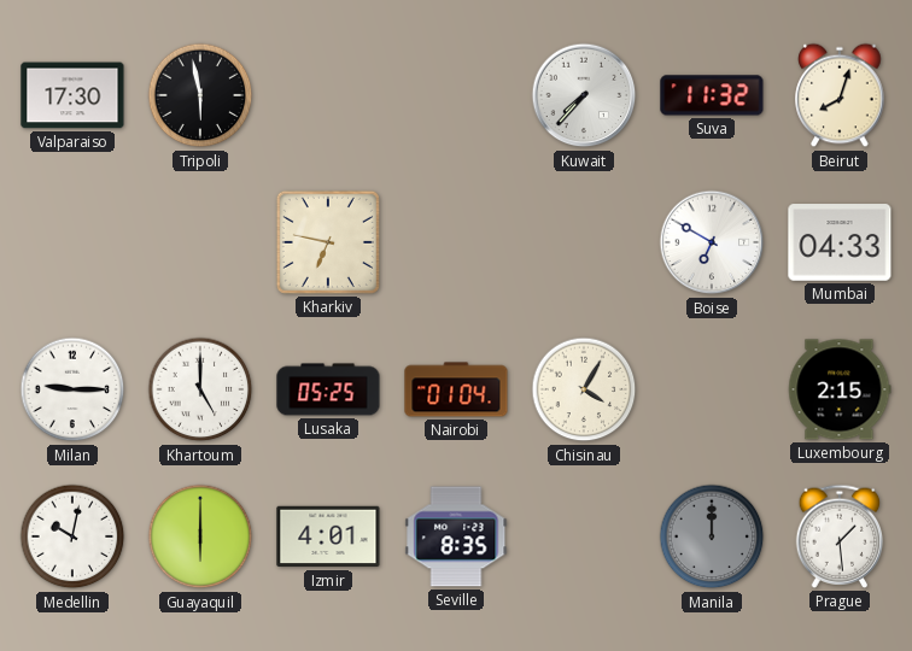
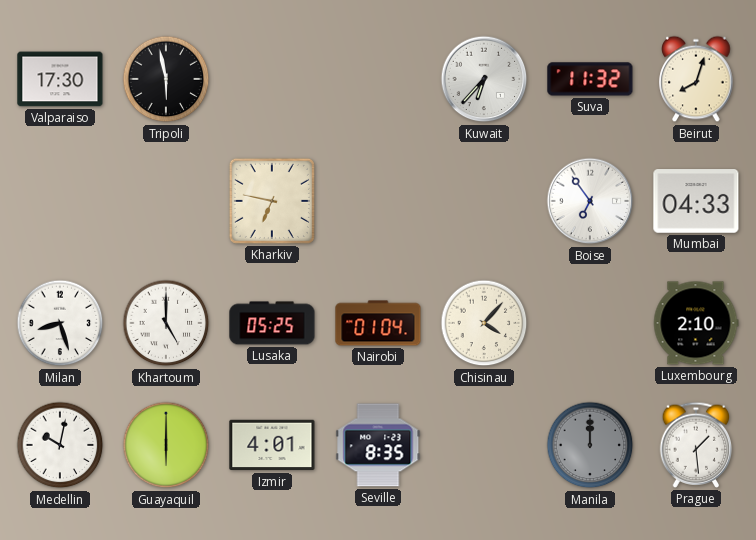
Kuwait: 7:37 -> 6:37 (484, 79)
Boise: 6:50 -> 6:54 (590, 201)
Milan: 9:15 -> 8:27 (60, 323)
Chisinau: 4:05 -> 4:07 (484, 323)
Luxembourg: 2:15 -> 2:10 (696, 323)
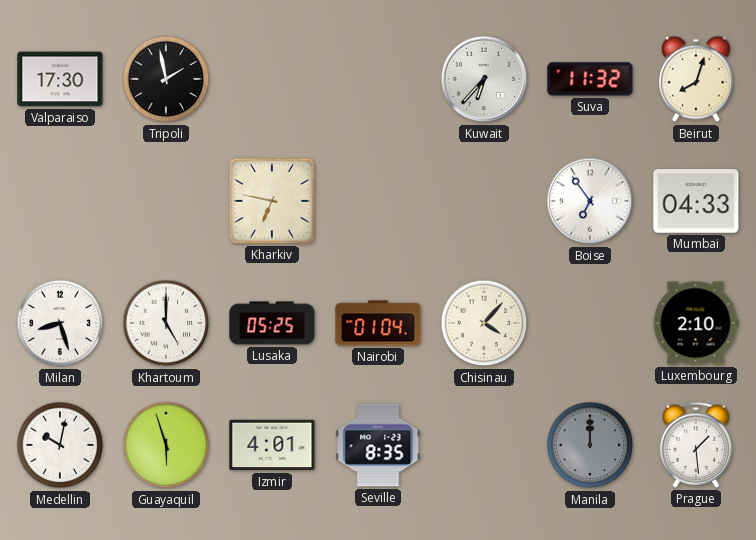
Tripoli: 5:58 -> 1:58 (166, 79)
Guayaquil: 6:00 -> 5:57 (166, 445)
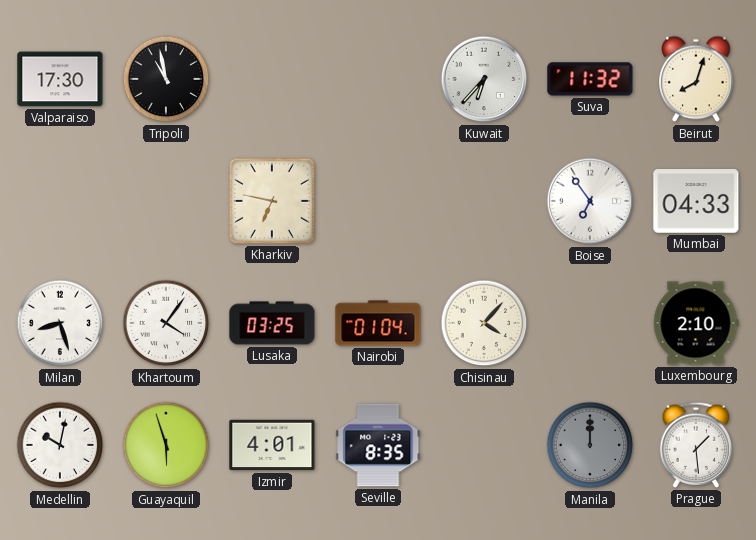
Tripoli: 1:58 -> 10:58 (166, 79)
Khartoum: 5:00 -> 4:06 (166, 323)
Lusaka: 05:25 -> 03:25 (272, 323)
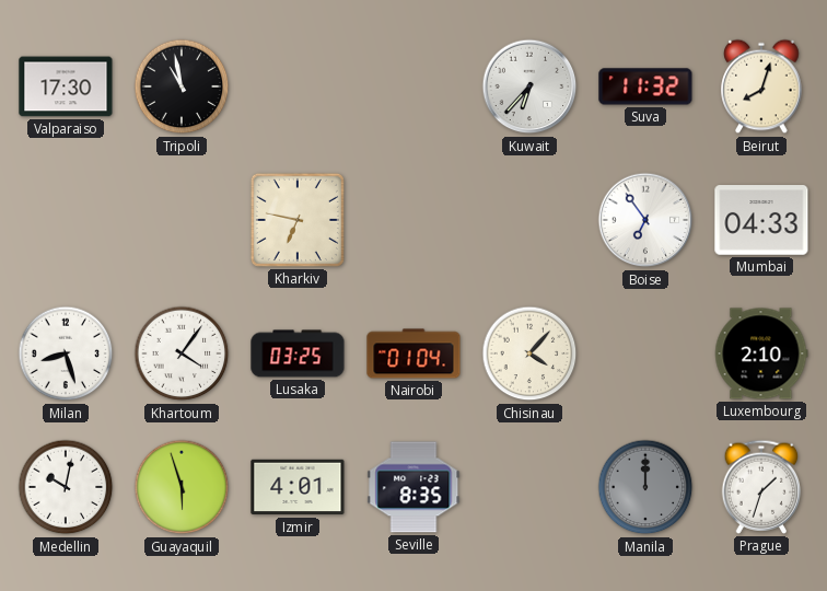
Prague: 1:29 -> 1:33 (761, 487)
